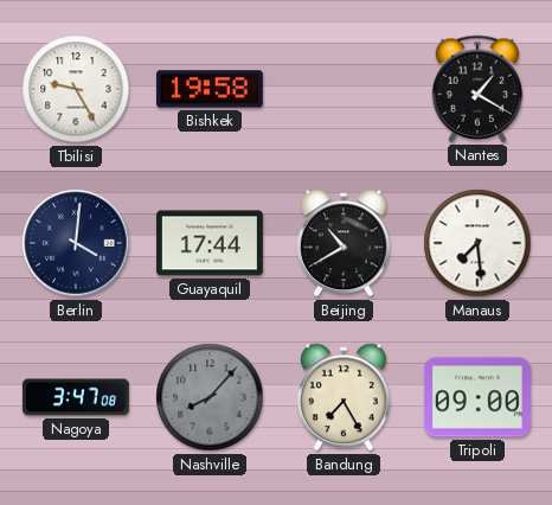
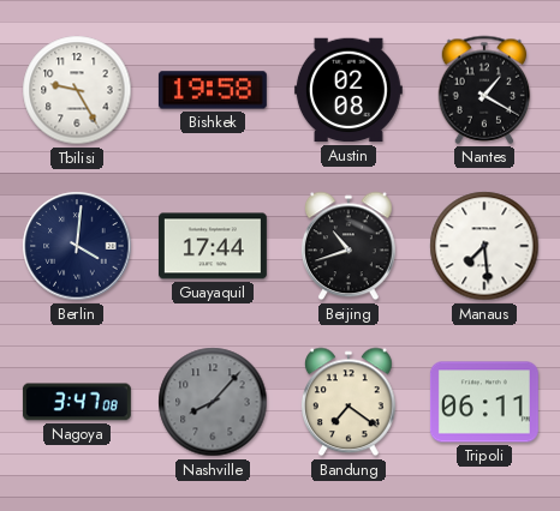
Austin: none -> 02:08 (348, 90)
Beijing: 10:40 -> 10:42 (350, 246)
Bandung: 7:25 -> 7:21 (350, 402)
Tripoli: 09:00 -> 06:11 (484, 402)
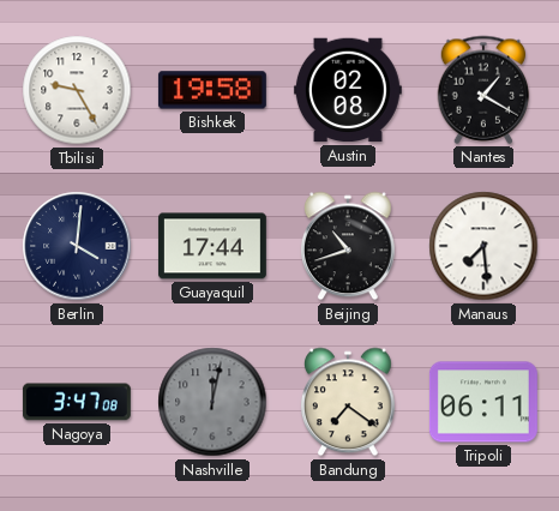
Nashville: 8:07 -> 12:02 (212, 402)
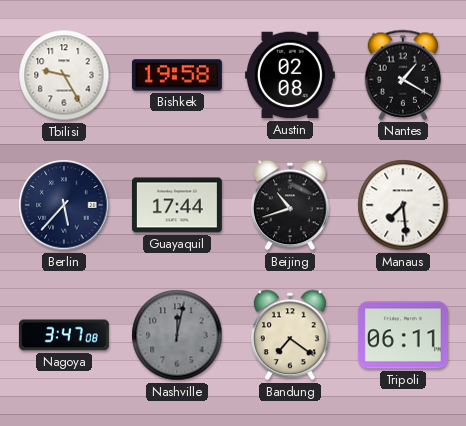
Berlin: 4:01 -> 5:37 (64, 205)
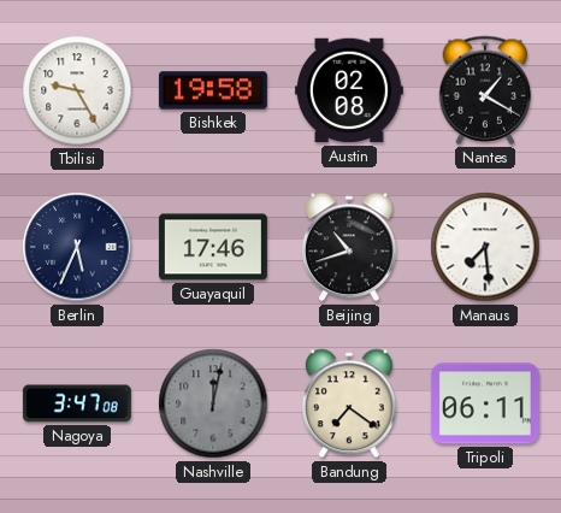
Berlin: 5:37 -> 5:34 (77, 247)
Guayaquil: 17:44 -> 17:46 (213, 247)
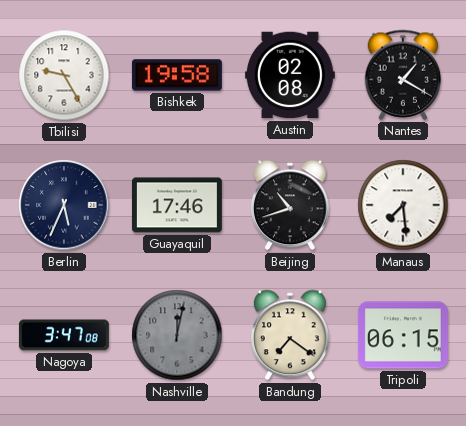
Tripoli: 06:11 -> 06:15 (403, 335)
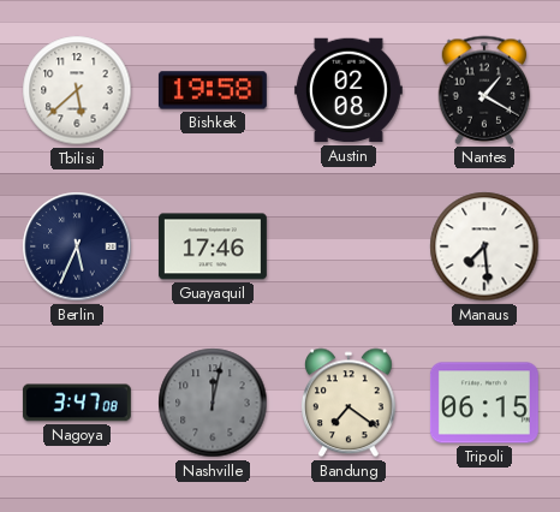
Tbilisi: 9:25 -> 5:38 (77, 90)
Beijing: 10:42 -> none (291, 205)
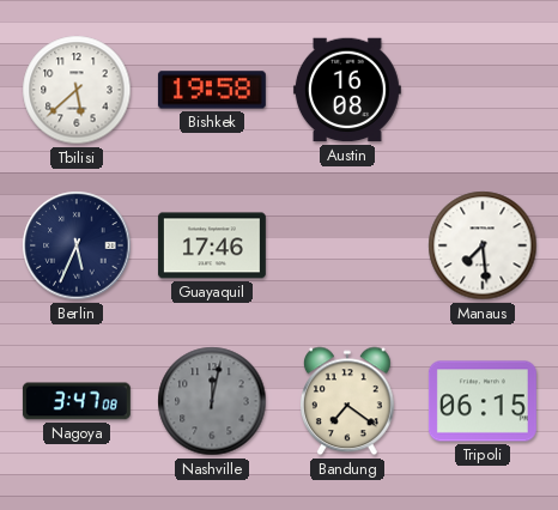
Austin: 02:08 -> 16:08 (347, 90)
Nantes: 1:20 -> none (484, 90)
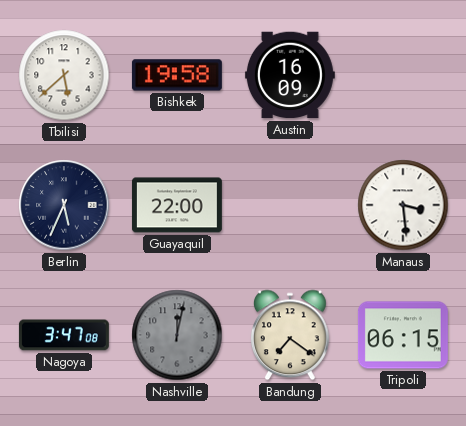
Austin: 16:08 -> 16:09 (290, 75)
Guayaquil: 17:46 -> 22:00 (177, 205)
Manaus: 7:29 -> 3:29 (403, 205)
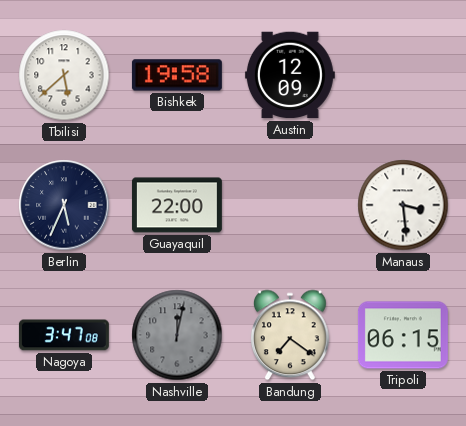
Austin: 16:09 -> 12:09 (290, 75)
